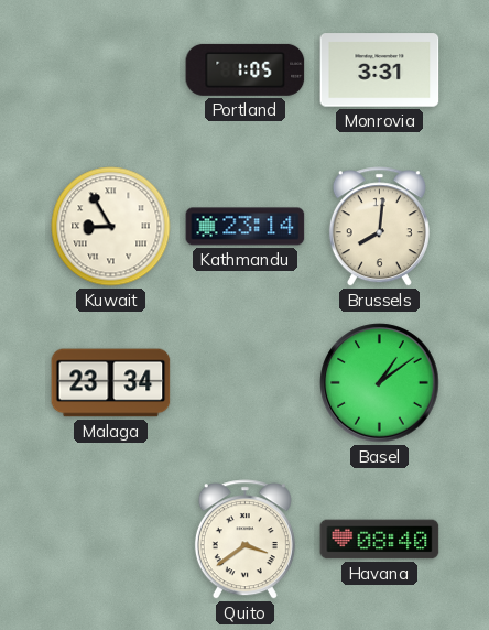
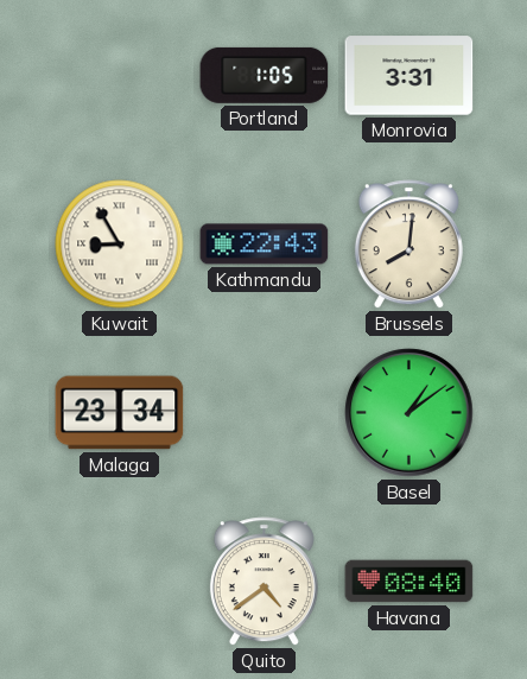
Kathmandu: 23:14 -> 22:43 (265, 245)
Quito: 3:39 -> 4:39 (263, 582)
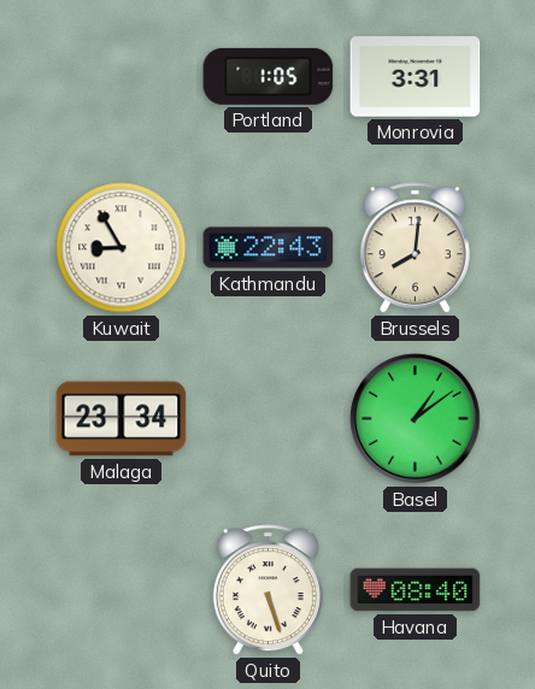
Quito: 4:39 -> 5:27 (267, 590)
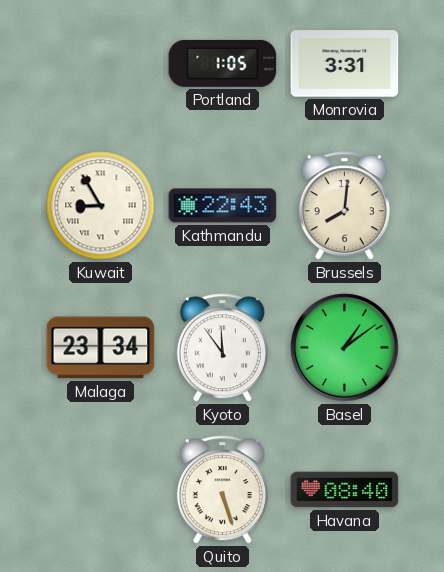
Kyoto: none -> 11:54 (222, 348)
